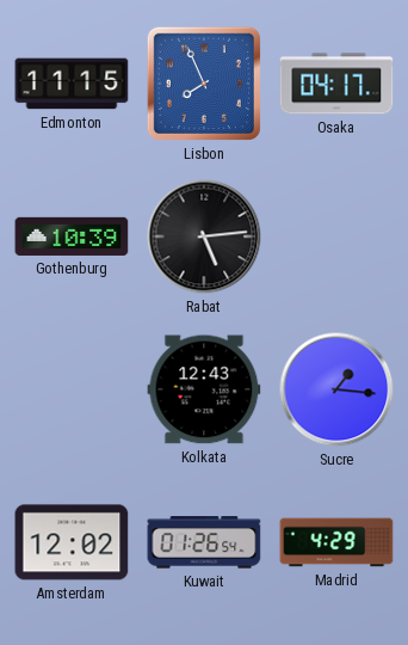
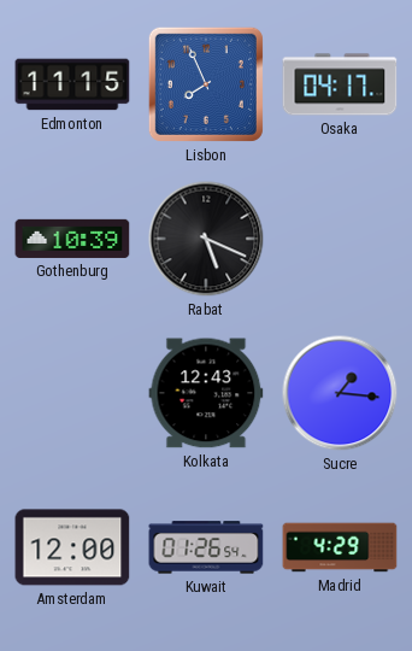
Rabat: 5:14 -> 5:19 (206, 239)
Amsterdam: 12:02 -> 12:00 (72, 547)
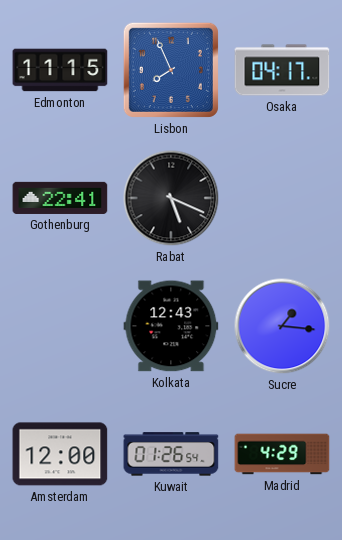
Gothenburg: 10:39 -> 22:41 (60, 198)
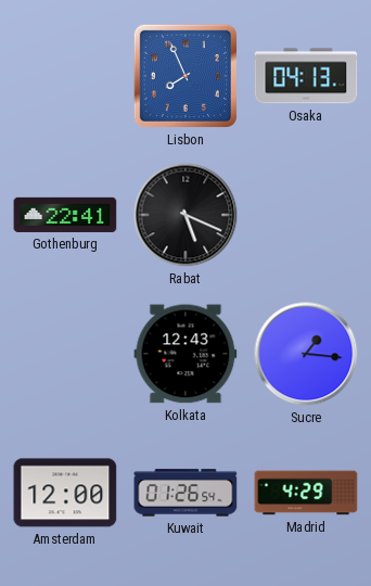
Edmonton: 11:15 -> none (60, 70)
Osaka: 04:17 -> 04:13 (306, 76)
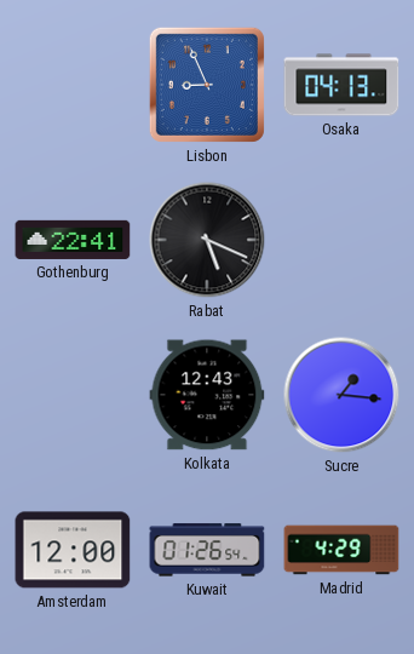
Lisbon: 7:56 -> 8:56 (207, 85)
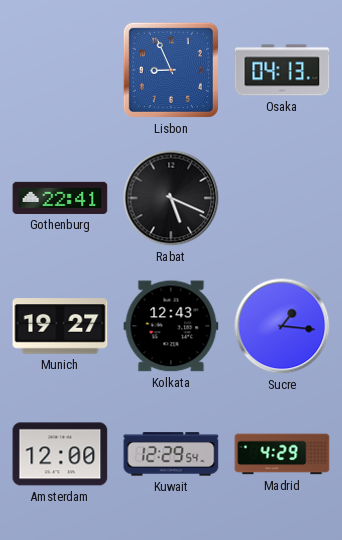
Munich: none -> 19:27 (60, 326)
Kuwait: 01:26 -> 12:29 (171, 454)
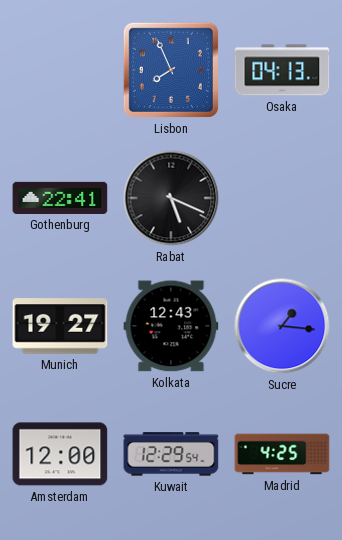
Lisbon: 8:56 -> 7:56 (171, 70)
Madrid: 4:29 -> 4:25 (282, 454)
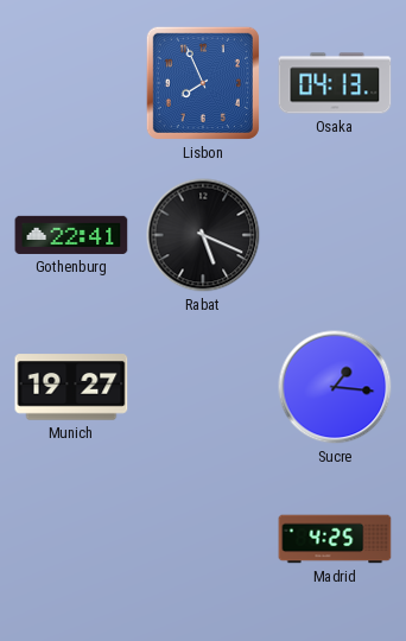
Kolkata: 12:43 -> none (171, 326)
Amsterdam: 12:00 -> none (60, 454)
Kuwait: 12:29 -> none (171, 454)
